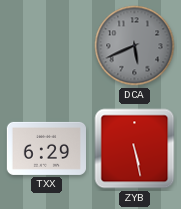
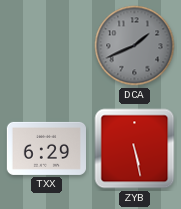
DCA: 5:41 -> 1:41 (135, 46)
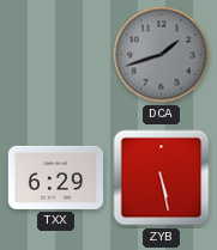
DCA: 1:41 -> 1:42 (162, 55)
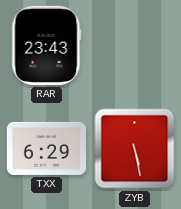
RAR: none -> 23:43 (47, 45)
DCA: 1:42 -> none (162, 55)
